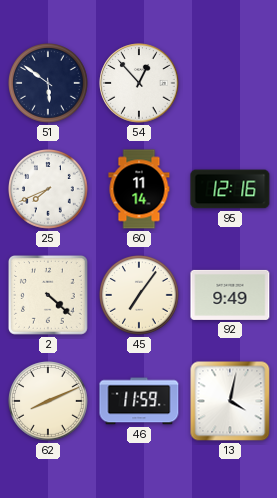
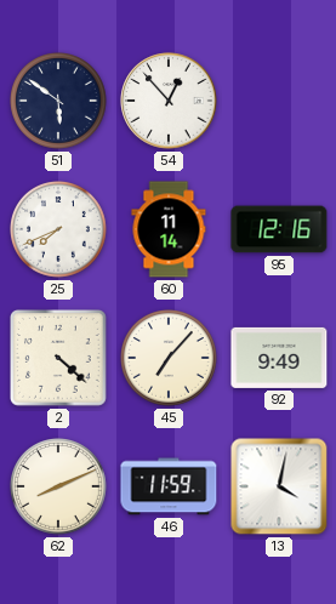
45: 7:06 -> 7:07 (170, 359)
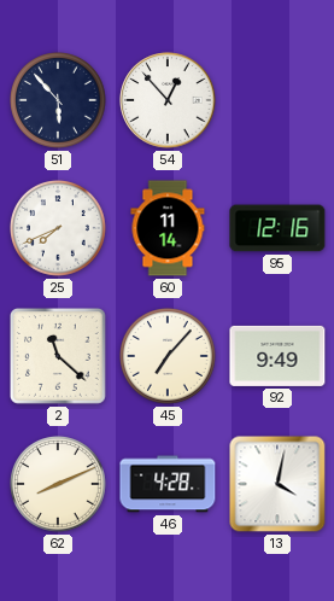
51: 5:51 -> 5:53 (59, 101)
2: 4:22 -> 11:22 (59, 357)
46: 11:59 -> 4:28 (168, 484)
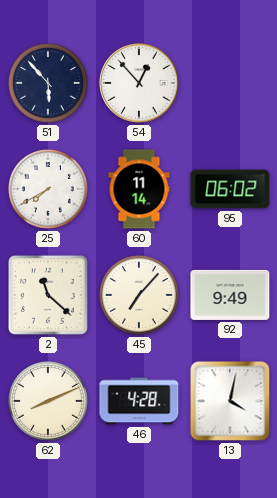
25: 7:41 -> 7:40 (49, 190)
95: 12:16 -> 06:02 (230, 189)
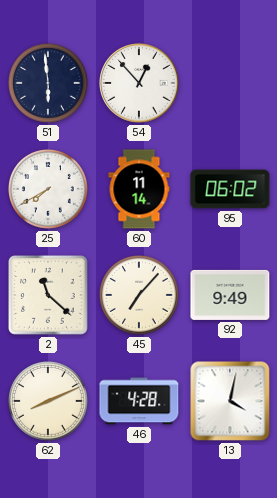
51: 5:53 -> 5:59 (49, 84)
